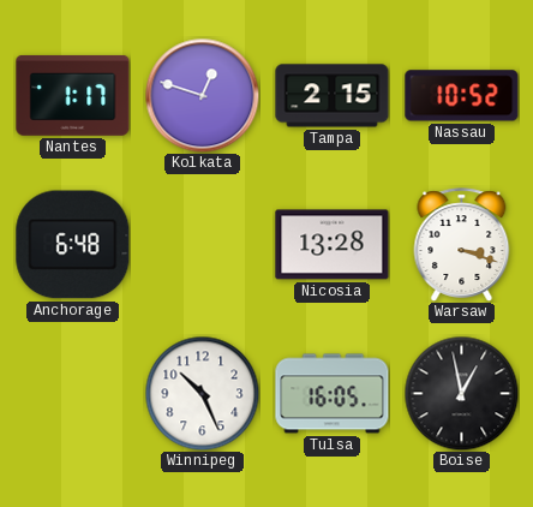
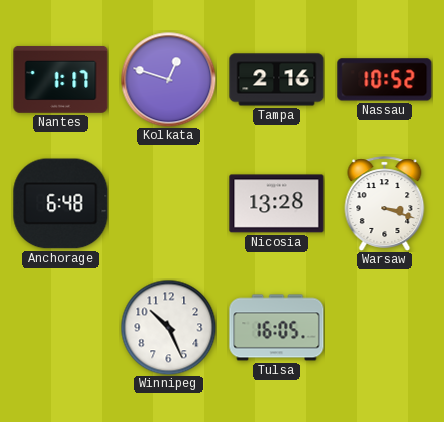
Tampa: 2:15 -> 2:16 (277, 80)
Boise: 12:58 -> none (461, 393)
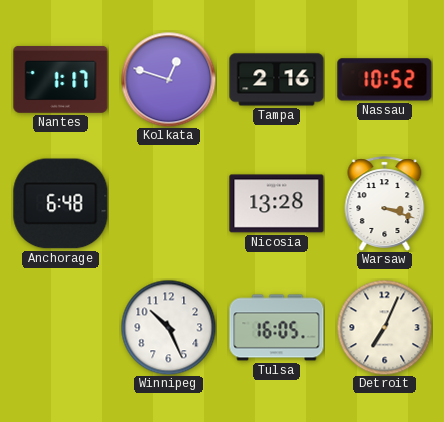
Detroit: none -> 7:04 (384, 327)
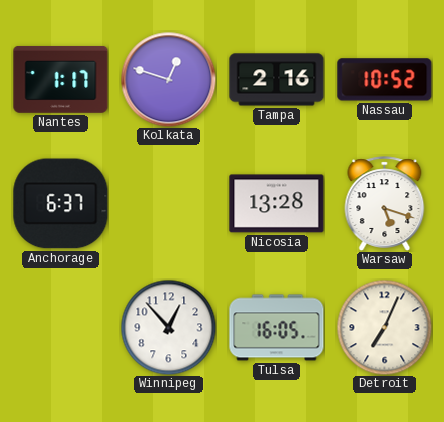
Anchorage: 6:48 -> 6:37 (61, 204)
Warsaw: 3:18 -> 5:18 (385, 204)
Winnipeg: 10:26 -> 12:53 (168, 327)
